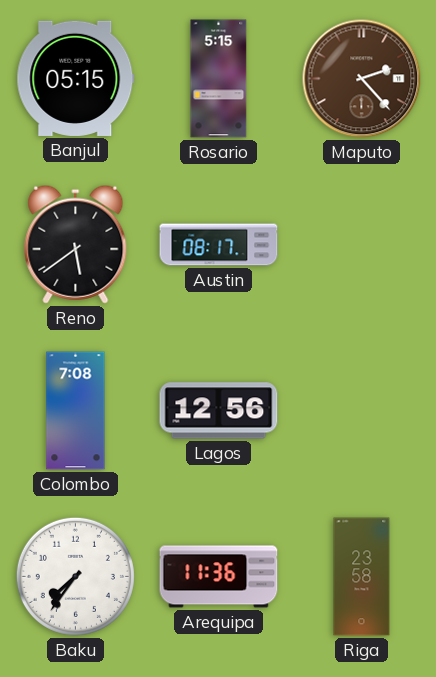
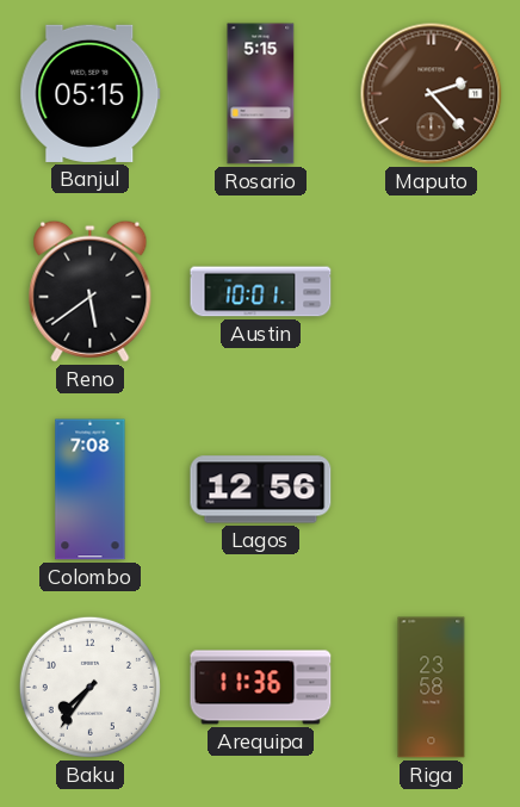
Austin: 08:17 -> 10:01 (261, 292)
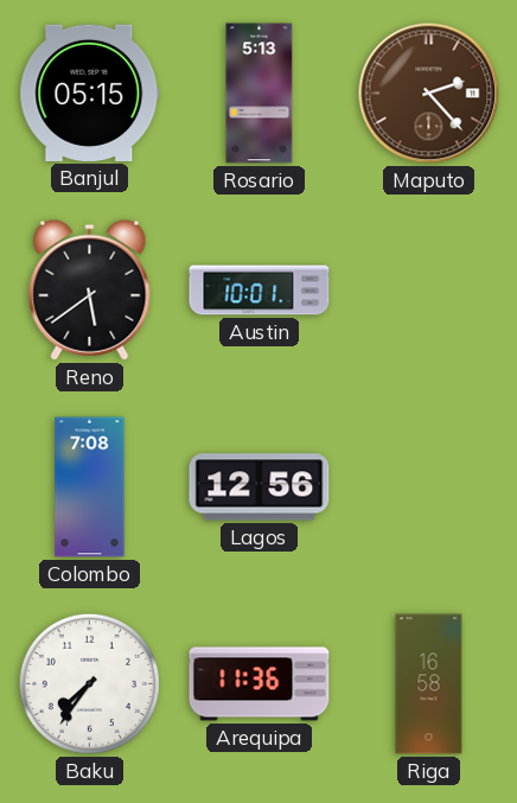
Rosario: 5:15 -> 5:13 (260, 94)
Riga: 23:58 -> 16:58 (429, 684)
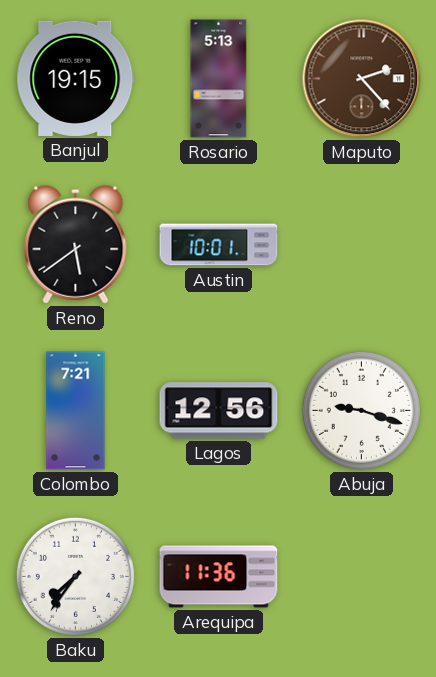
Banjul: 05:15 -> 19:15 (76, 78)
Colombo: 7:08 -> 7:21 (76, 411)
Abuja: none -> 9:18 (361, 410)
Riga: 16:58 -> none (429, 684)
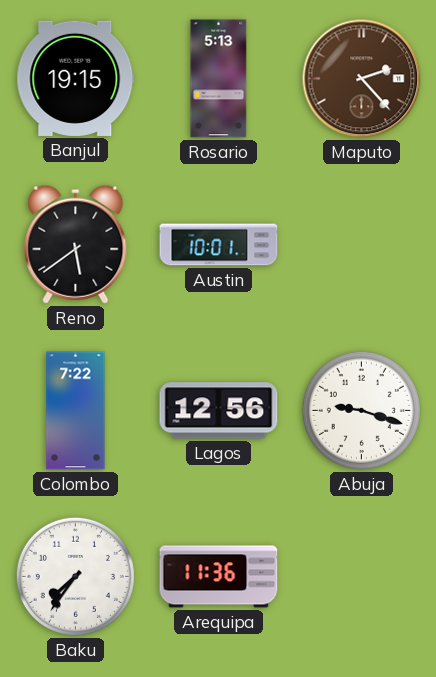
Colombo: 7:21 -> 7:22 (76, 411)
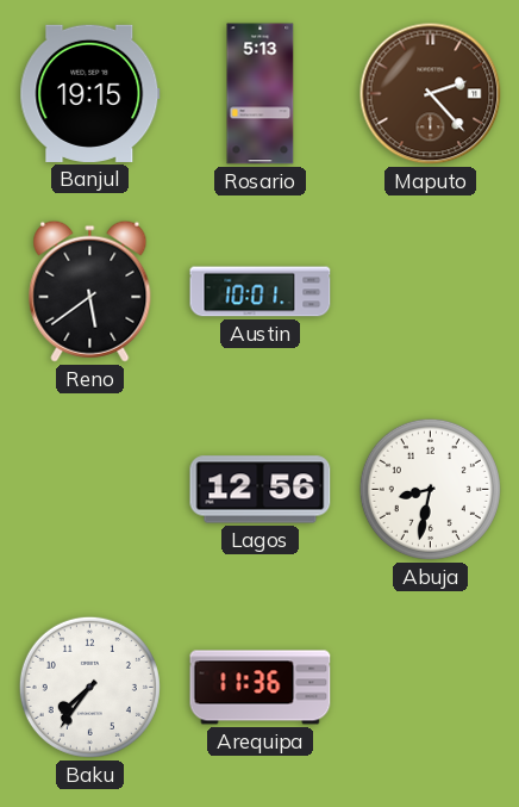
Colombo: 7:22 -> none (76, 411)
Abuja: 9:18 -> 8:32 (430, 489)
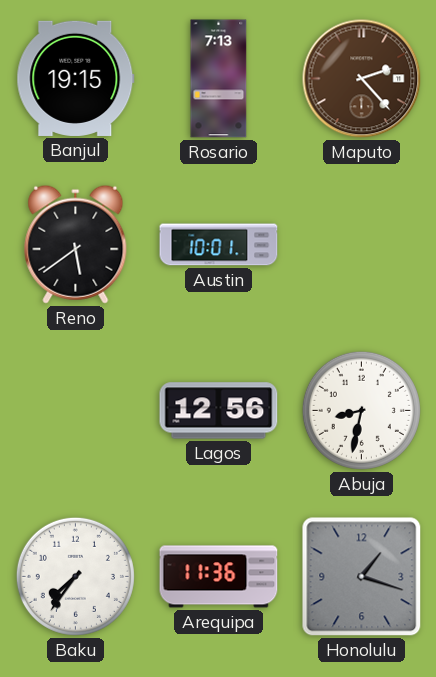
Rosario: 5:13 -> 7:13 (219, 79)
Honolulu: none -> 1:18 (362, 577)
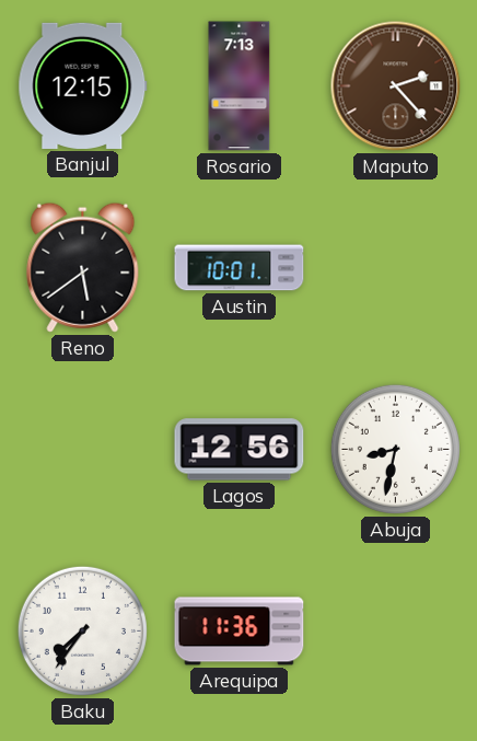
Banjul: 19:15 -> 12:15 (83, 85)
Honolulu: 1:18 -> none (362, 577)
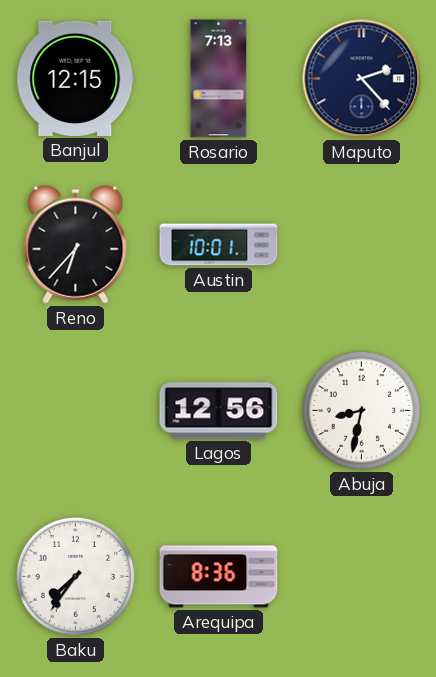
Maputo dial: brown -> navy (362, 79)
Reno: 5:39 -> 6:37 (76, 244)
Arequipa: 11:36 -> 8:36 (219, 577)
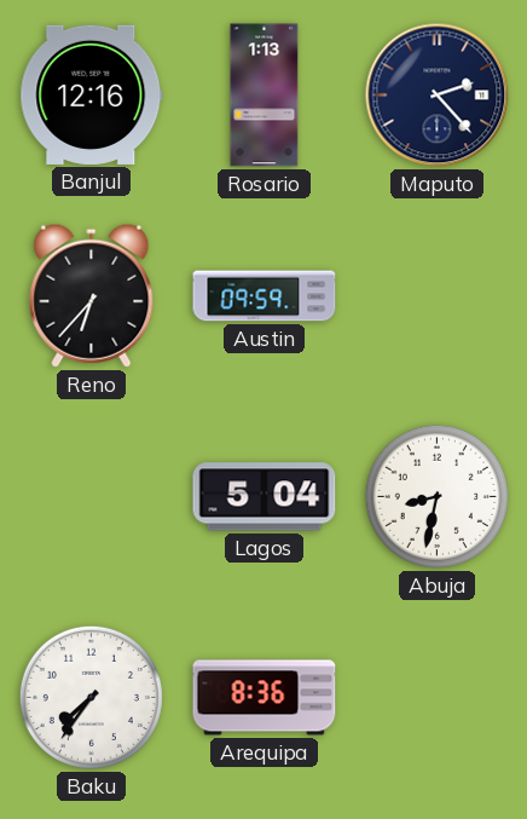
Banjul: 12:15 -> 12:16 (92, 94)
Rosario: 7:13 -> 1:13 (265, 96)
Austin: 10:01 -> 09:59 (265, 296)
Lagos: 12:56 -> 5:04 (265, 497)
